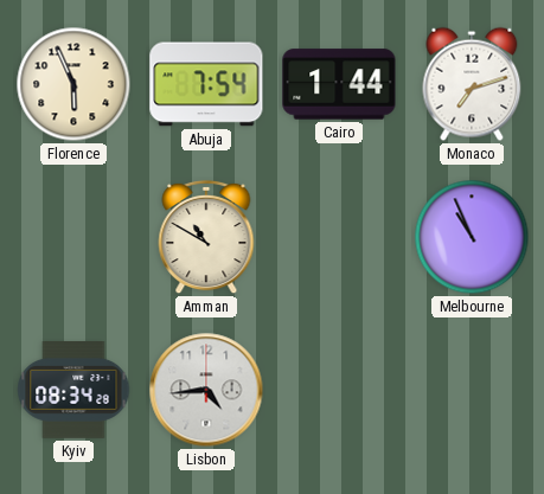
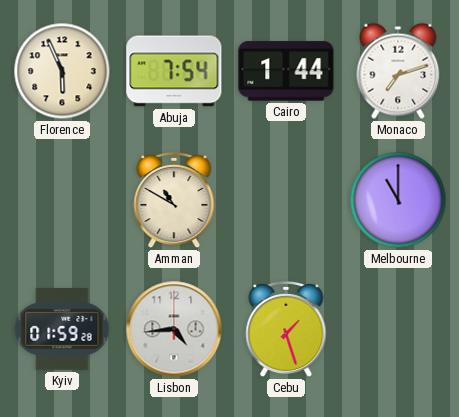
Melbourne: 10:56 -> 11:00 (398, 200)
Kyiv: 08:34 -> 01:59 (62, 330)
Cebu: none -> 1:27 (286, 329)
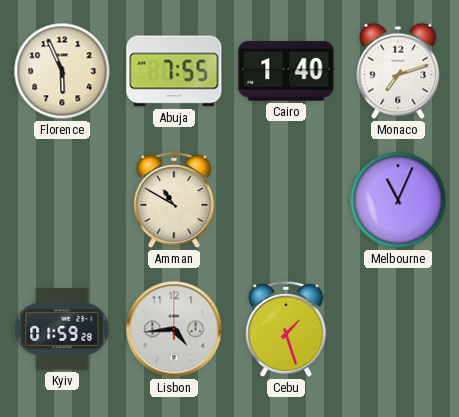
Abuja: 7:54 -> 7:55 (174, 71)
Cairo: 1:44 -> 1:40 (286, 71)
Melbourne: 11:00 -> 11:04 (398, 200)
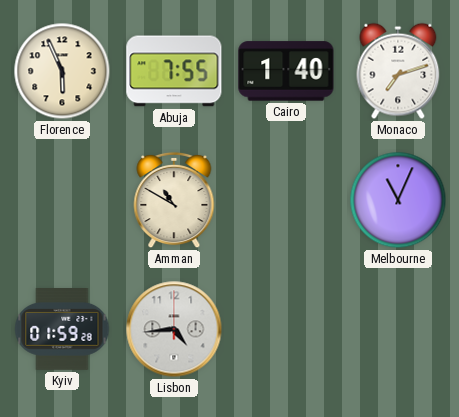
Cebu: 1:27 -> none (286, 329)
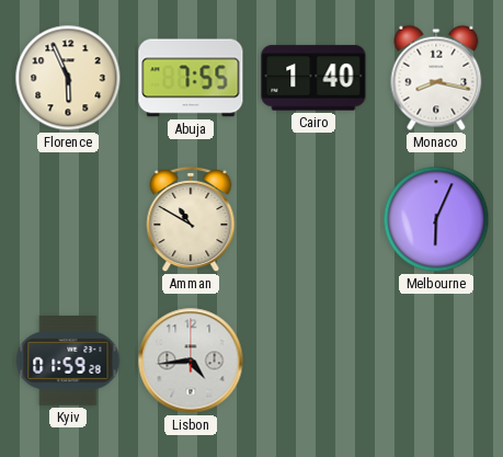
Monaco: 7:12 -> 8:17 (436, 78)
Melbourne: 11:04 -> 6:04 (436, 219)
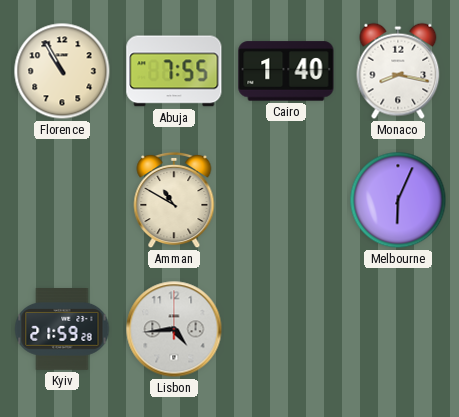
Florence: 5:56 -> 10:55 (62, 71)
Kyiv: 01:59 -> 21:59 (62, 330)
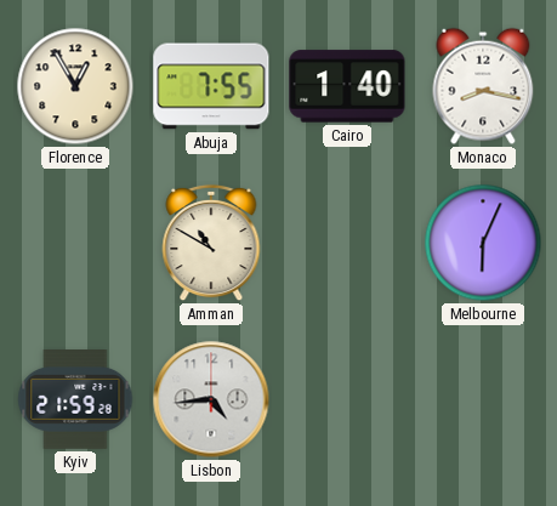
Florence: 10:55 -> 12:55 (75, 86)
